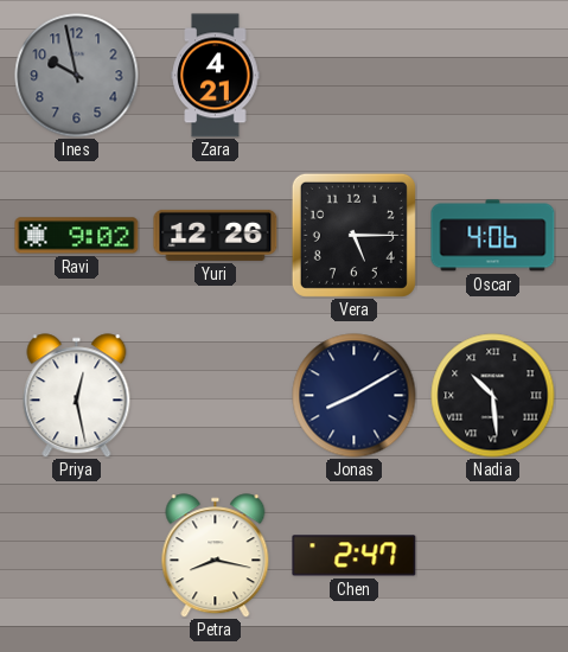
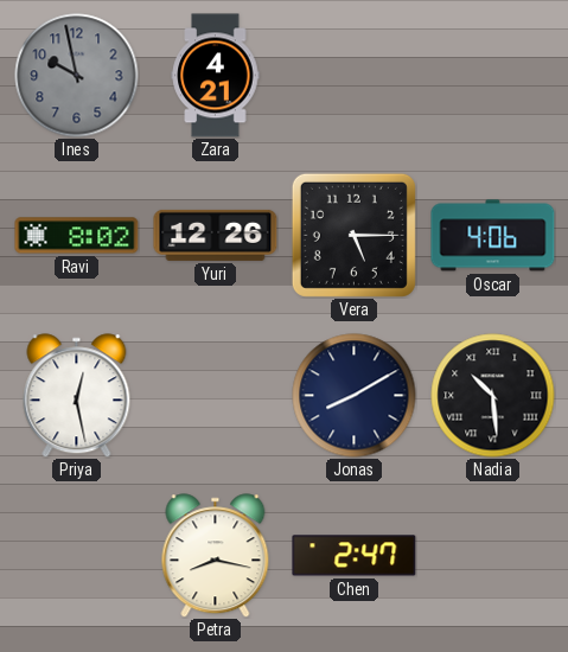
Ravi: 9:02 -> 8:02 (77, 236)
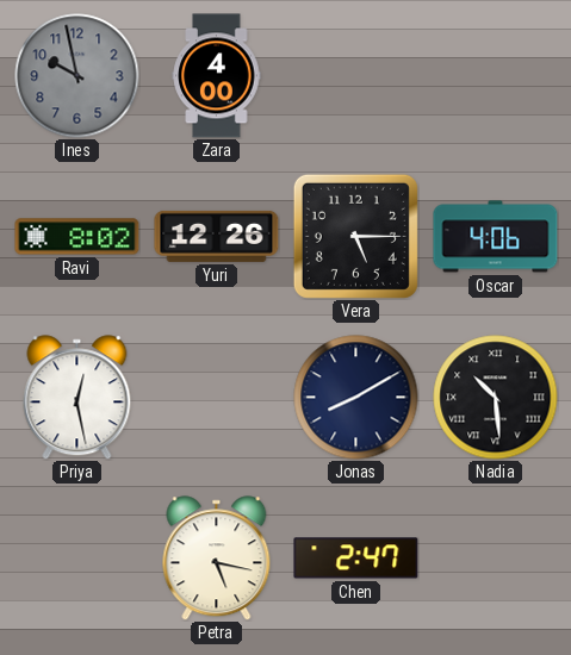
Zara: 4:21 -> 4:00 (217, 76)
Petra: 8:17 -> 5:17 (217, 559)
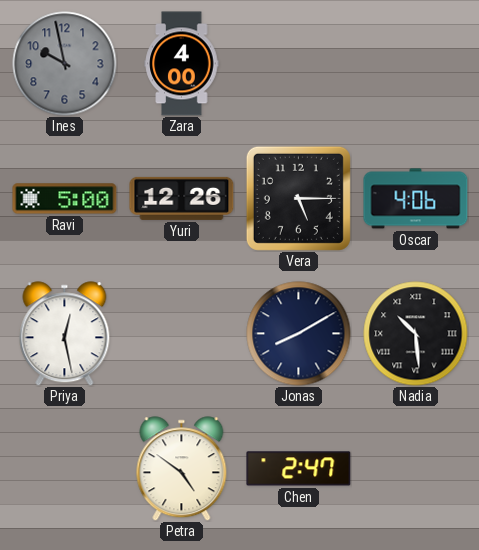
Ravi: 8:02 -> 5:00 (65, 199)
Petra: 5:17 -> 4:51 (182, 469)
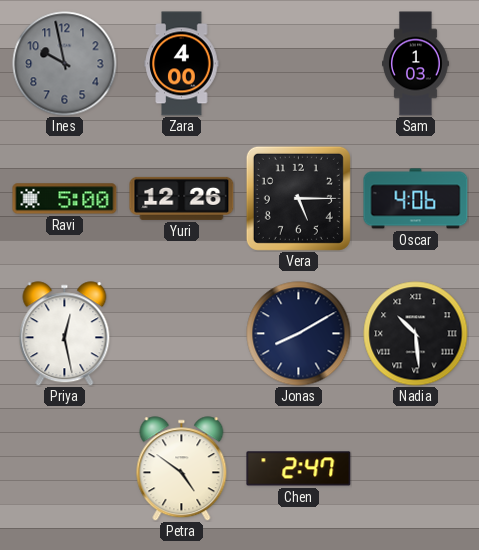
Sam: none -> 1:03 (416, 64)
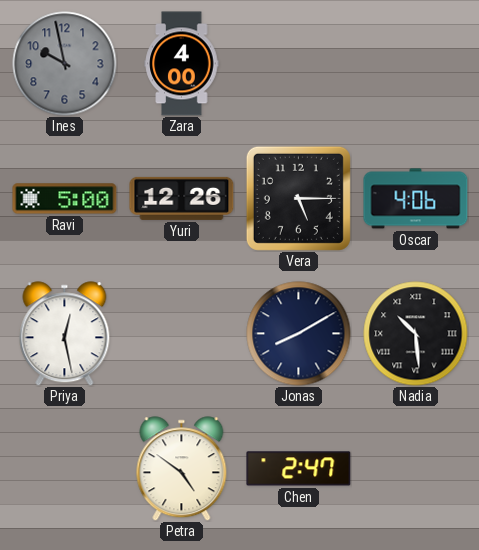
Sam: 1:03 -> none (416, 64)
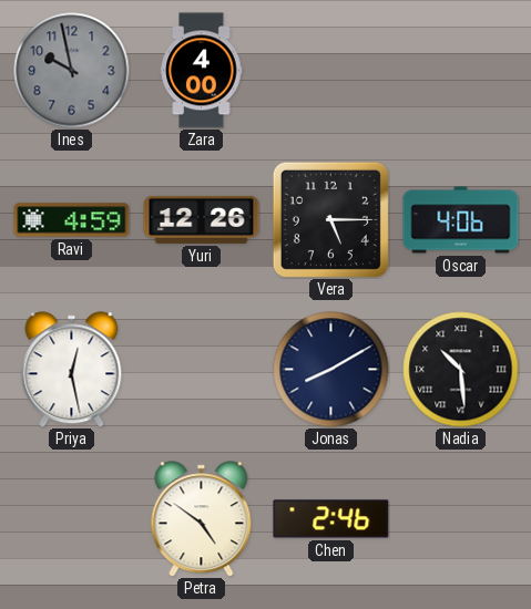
Ravi: 5:00 -> 4:59 (72, 220)
Chen: 2:47 -> 2:46 (331, 519)
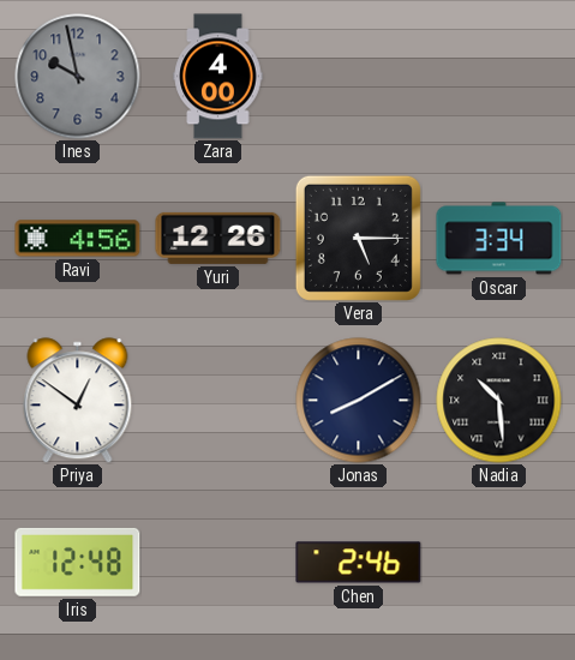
Ravi: 4:59 -> 4:56 (78, 239)
Oscar: 4:06 -> 3:34 (499, 239)
Priya: 12:28 -> 12:51 (78, 401)
Iris: none -> 12:48 (78, 562)
Petra: 4:51 -> none (202, 519)
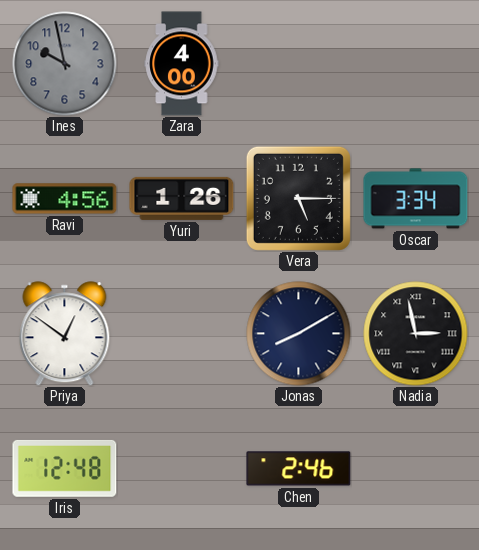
Yuri: 12:26 -> 1:26 (182, 198)
Nadia: 10:29 -> 2:58 (416, 334)
